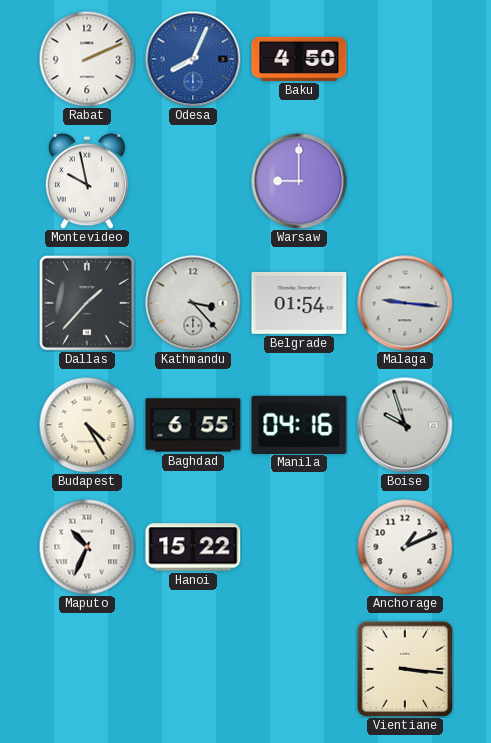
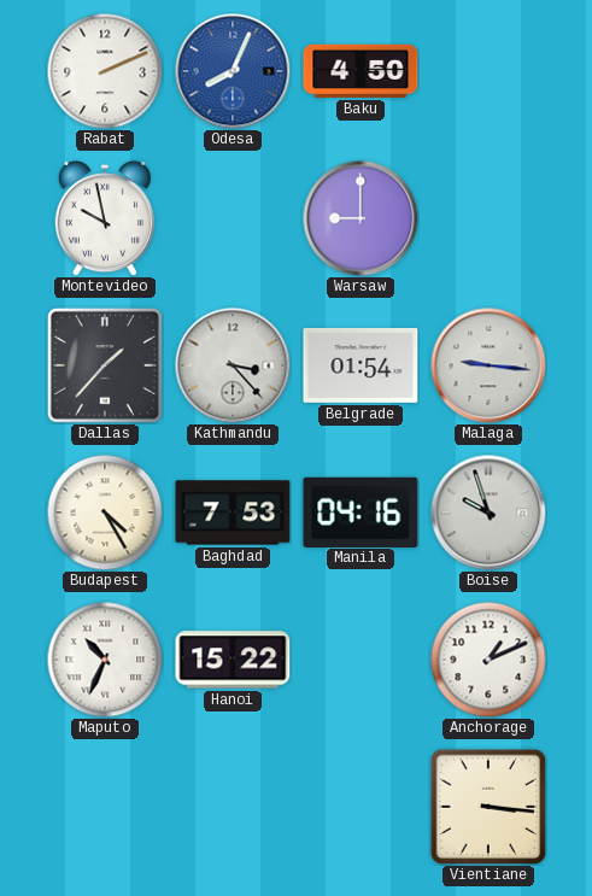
Baghdad: 6:55 -> 7:53 (233, 513)
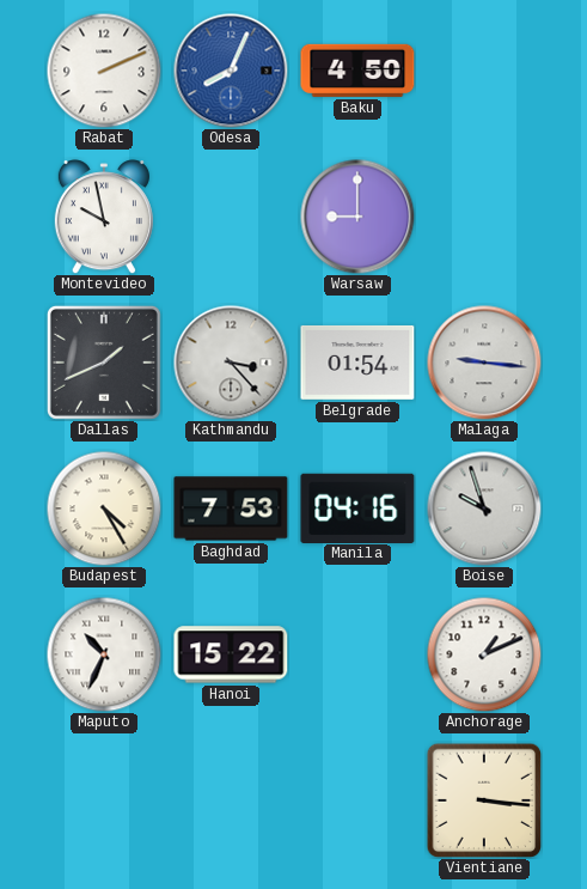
Dallas: 1:37 -> 1:41 (104, 363)
